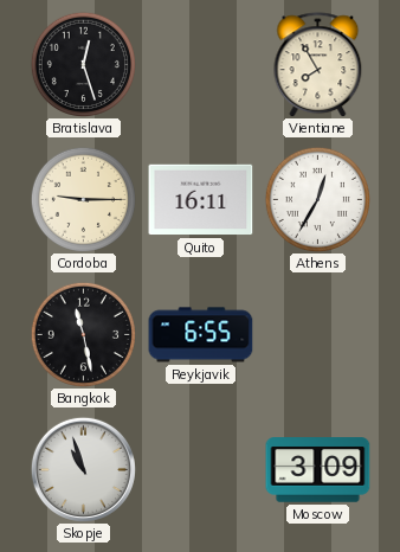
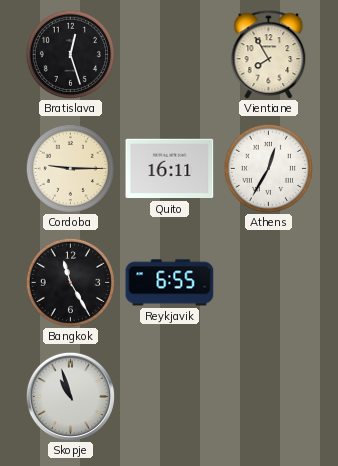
Bangkok: 11:28 -> 11:25 (70, 282)
Moscow: 3:09 -> none (318, 470)
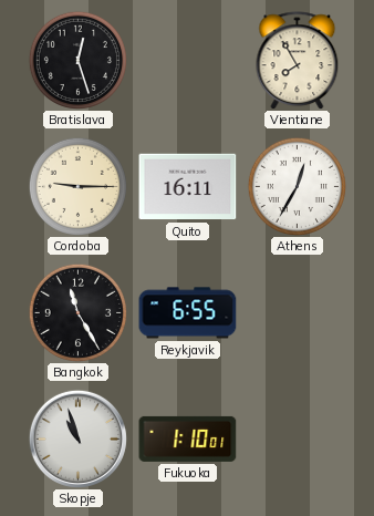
Fukuoka: none -> 1:10 (188, 438)
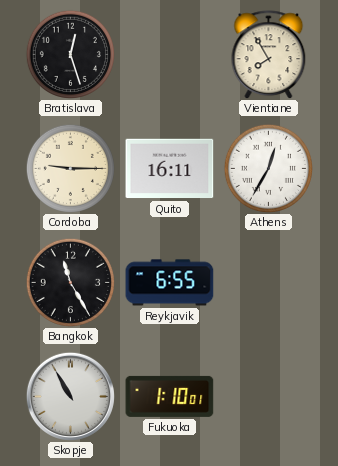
Skopje: 10:57 -> 10:55 (70, 396)
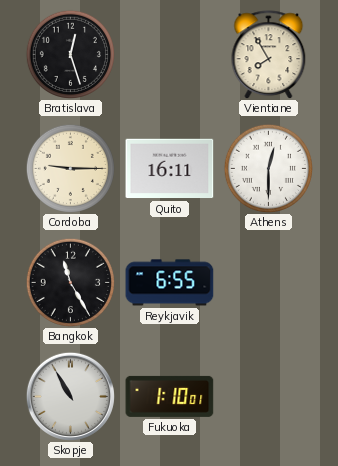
Athens: 12:35 -> 12:30 (268, 168)
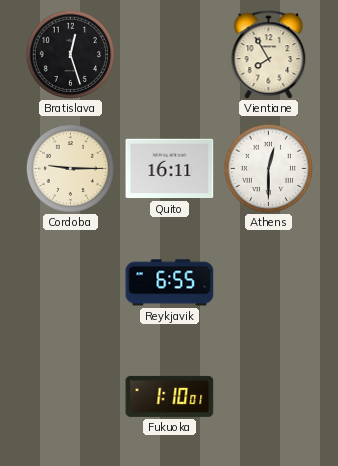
Bangkok: 11:25 -> none (70, 282)
Skopje: 10:55 -> none (70, 396)
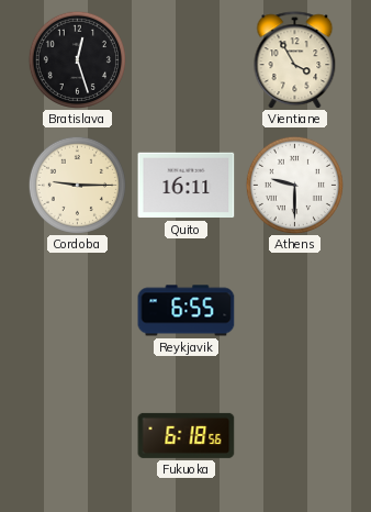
Vientiane: 7:55 -> 3:55 (295, 60)
Athens: 12:30 -> 9:30 (294, 185)
Fukuoka: 1:10 -> 6:18 (187, 435)
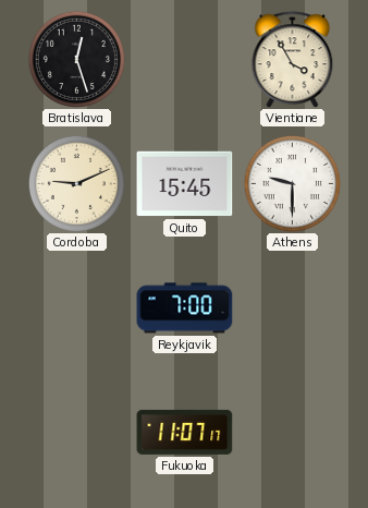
Cordoba: 9:15 -> 9:11 (76, 183)
Quito: 16:11 -> 15:45 (185, 184)
Reykjavik: 6:55 -> 7:00 (185, 309)
Fukuoka: 6:18 -> 11:07 (185, 432)
